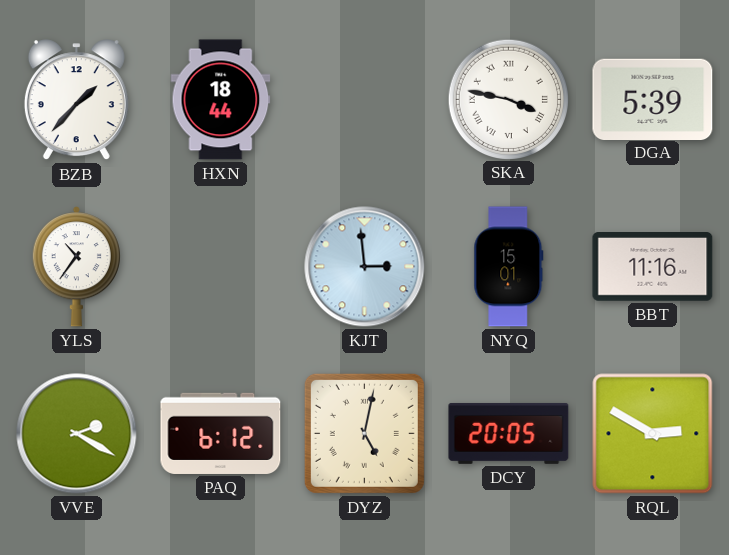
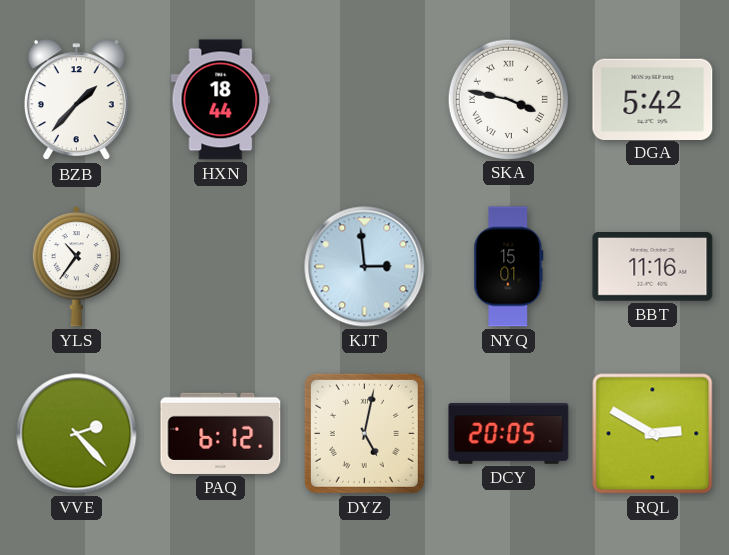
DGA: 5:39 -> 5:42 (653, 99)
VVE: 2:20 -> 2:23 (77, 434)
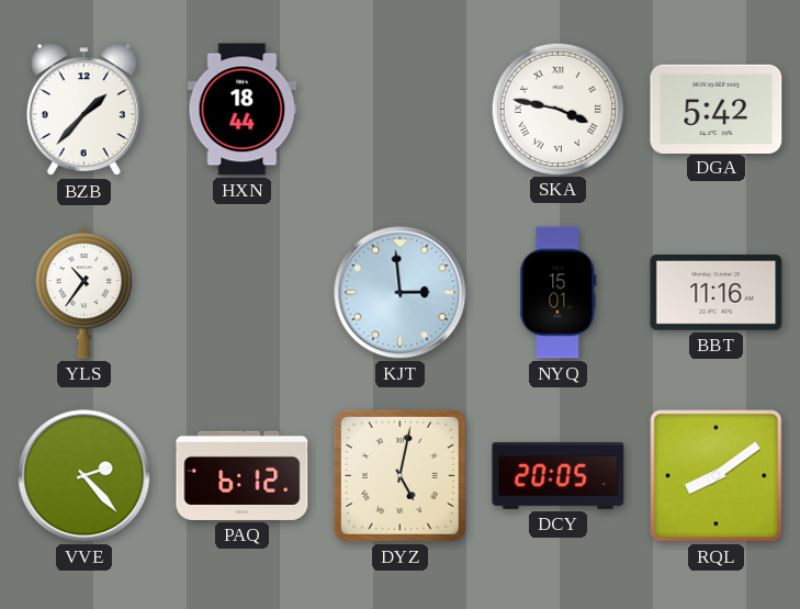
RQL: 2:50 -> 8:09 (717, 476)
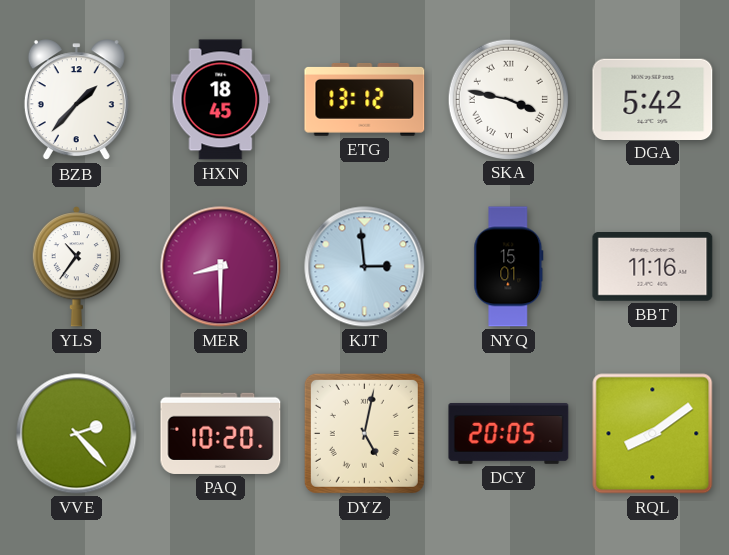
HXN: 18:44 -> 18:45 (221, 100)
ETG: none -> 13:12 (365, 99)
MER: none -> 8:30 (221, 267)
PAQ: 6:12 -> 10:20 (221, 433)
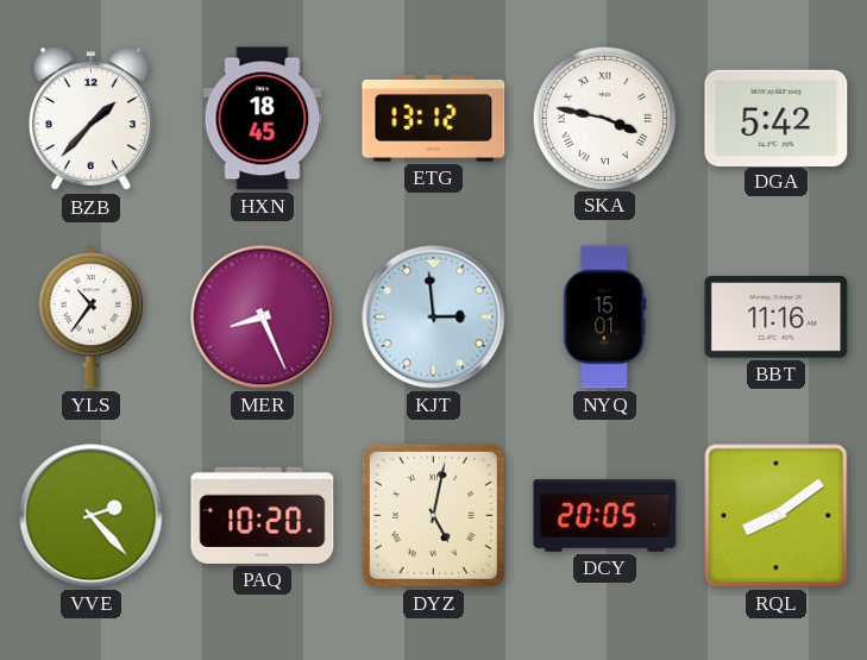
MER: 8:30 -> 8:26 (263, 318)
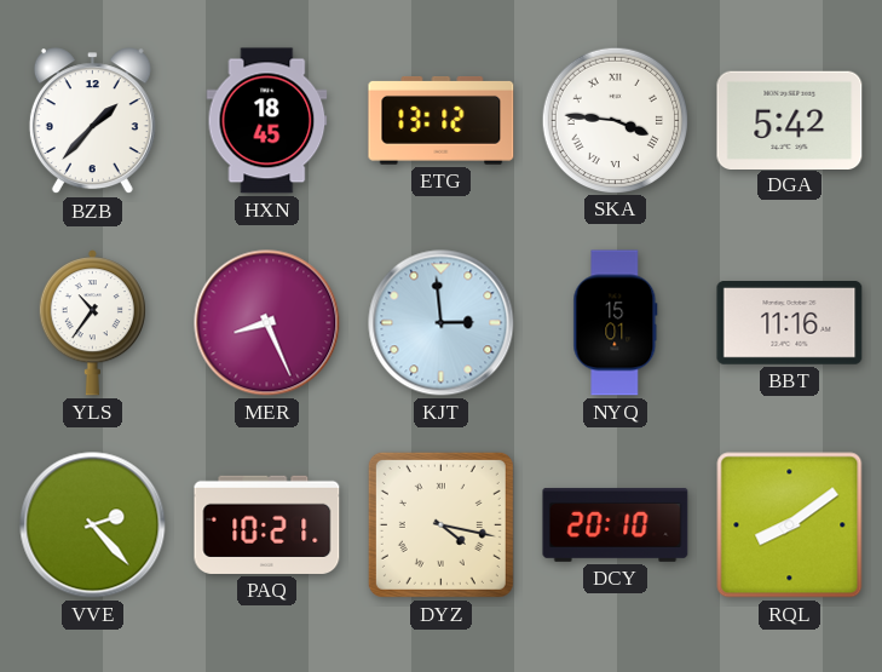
SKA: 3:47 -> 3:46 (615, 120)
PAQ: 10:20 -> 10:21 (267, 524)
DYZ: 5:02 -> 4:17 (440, 524)
DCY: 20:05 -> 20:10 (616, 524)
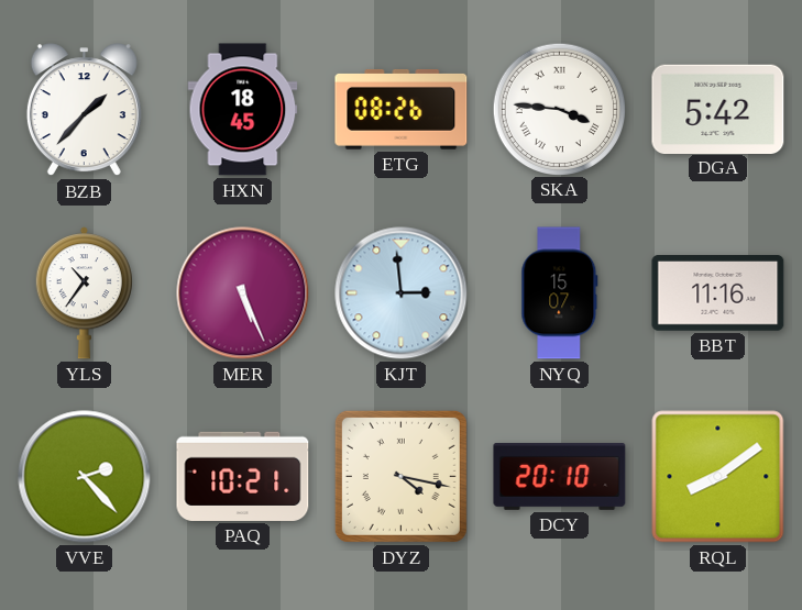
ETG: 13:12 -> 08:26 (402, 109)
MER: 8:26 -> 5:26 (243, 293)
NYQ: 15:01 -> 15:07 (560, 293)
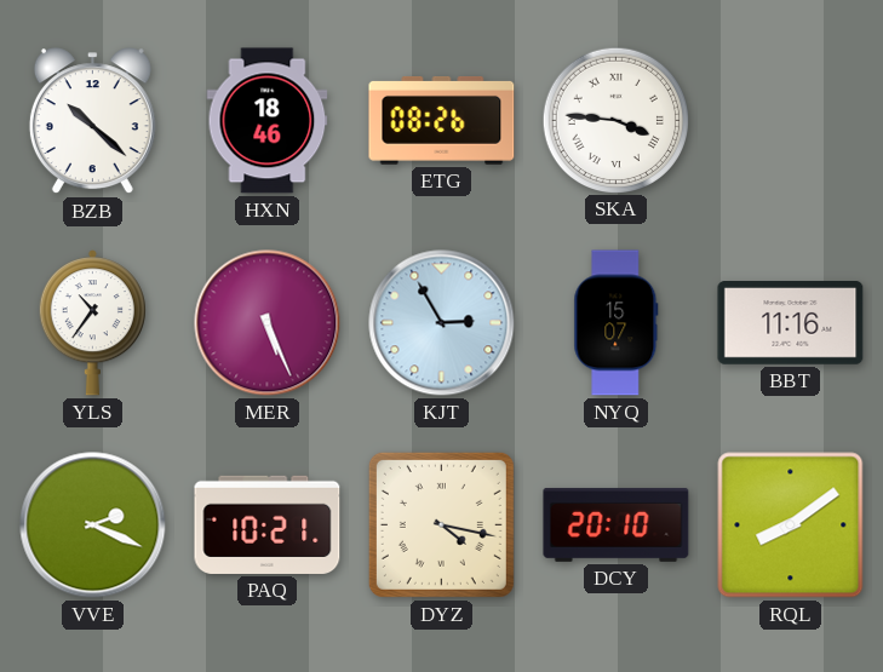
BZB: 1:37 -> 10:22 (92, 121)
HXN: 18:45 -> 18:46 (268, 121)
DGA: 5:42 -> none (718, 109)
KJT: 2:59 -> 2:55 (442, 323)
VVE: 2:23 -> 2:19 (93, 525)
